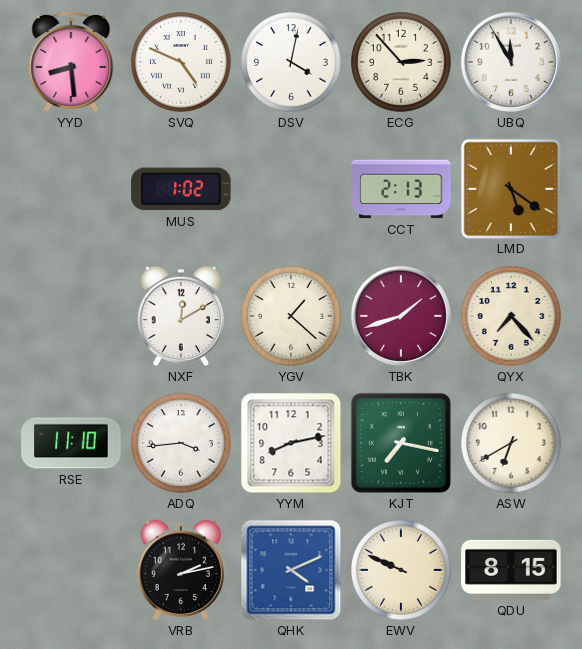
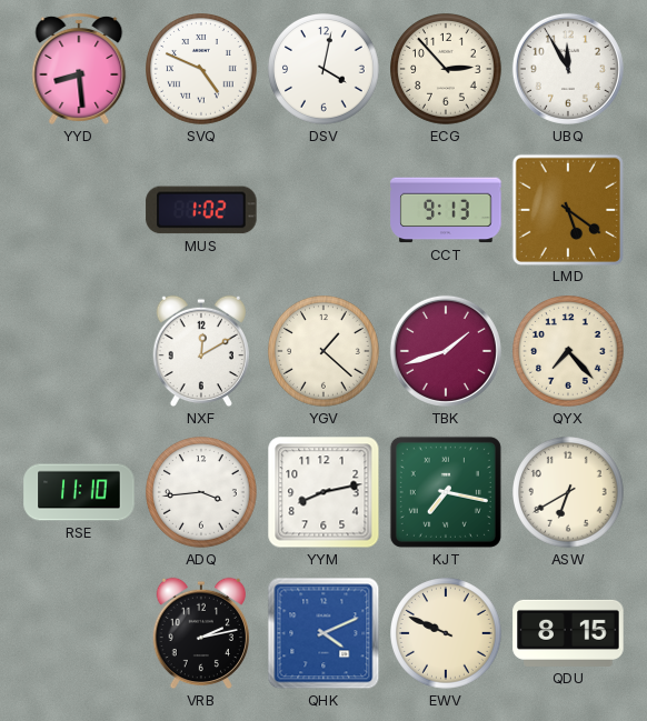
CCT: 2:13 -> 9:13 (446, 210)
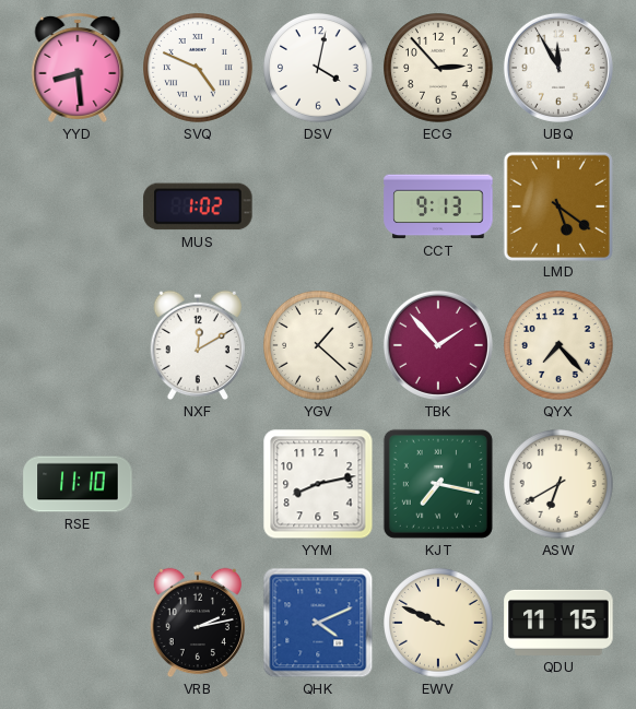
TBK: 1:42 -> 1:53 (438, 345)
ADQ: 3:44 -> none (202, 493)
QDU: 8:15 -> 11:15 (558, 623)
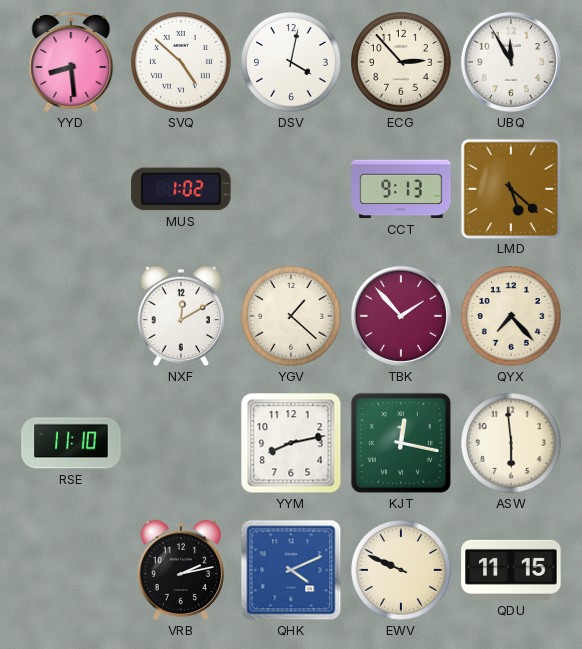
SVQ: 4:49 -> 4:52 (182, 63)
LMD: 5:21 -> 5:22 (510, 188)
KJT: 7:17 -> 12:17 (401, 443)
ASW: 6:40 -> 5:59 (512, 444)
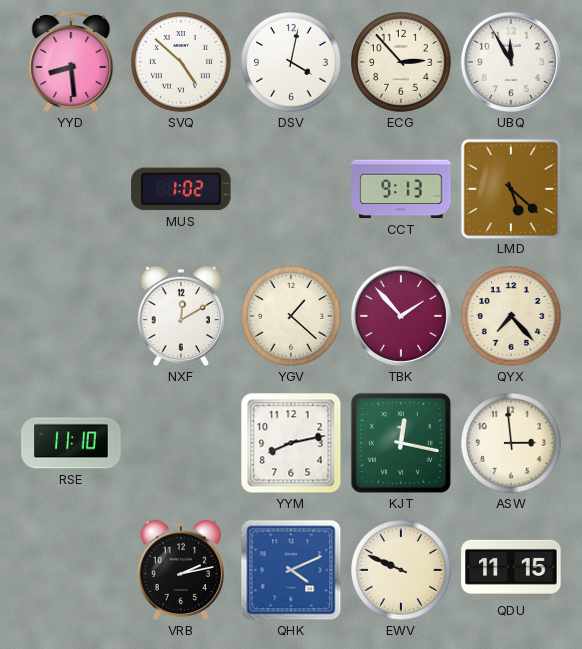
ASW: 5:59 -> 2:59 (512, 444)
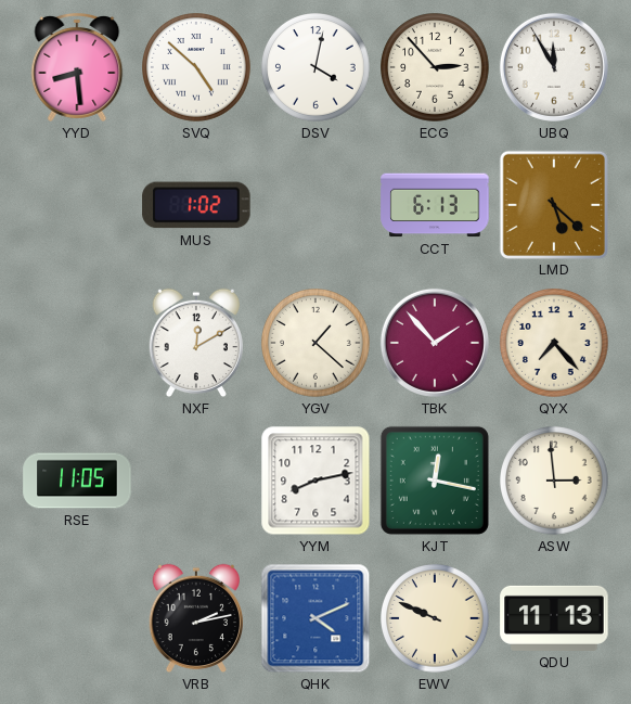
CCT: 9:13 -> 6:13 (435, 205)
RSE: 11:10 -> 11:05 (77, 481)
QDU: 11:15 -> 11:13 (554, 618)
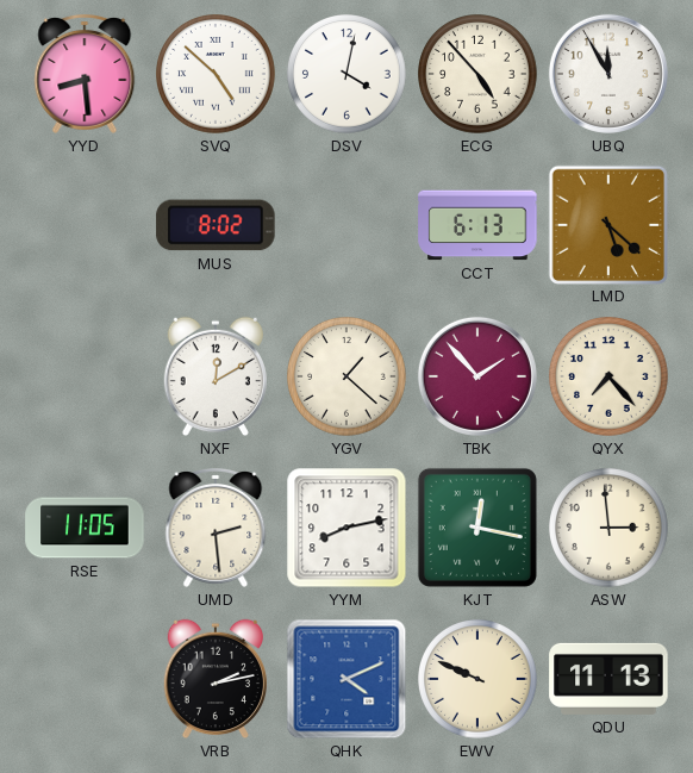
ECG: 2:53 -> 4:53 (479, 75)
MUS: 1:02 -> 8:02 (216, 225)
UMD: none -> 2:29 (216, 528)
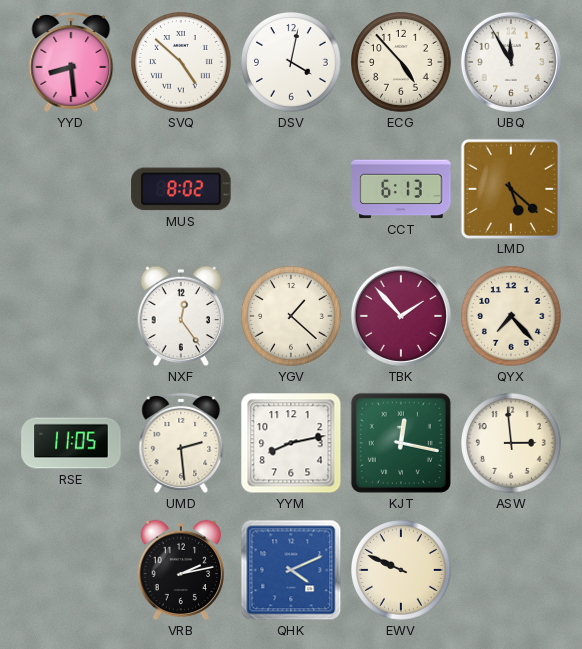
NXF: 12:10 -> 12:24 (180, 316)
QDU: 11:13 -> none (608, 679)
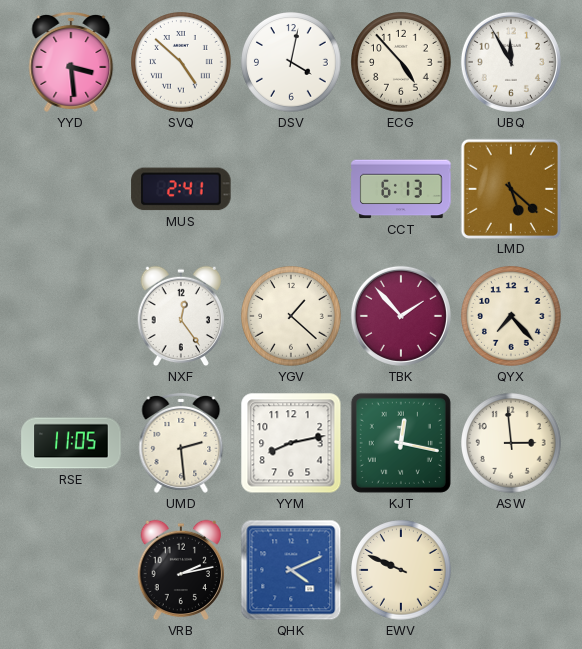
YYD: 8:29 -> 3:29 (71, 62)
MUS: 8:02 -> 2:41 (181, 189)
